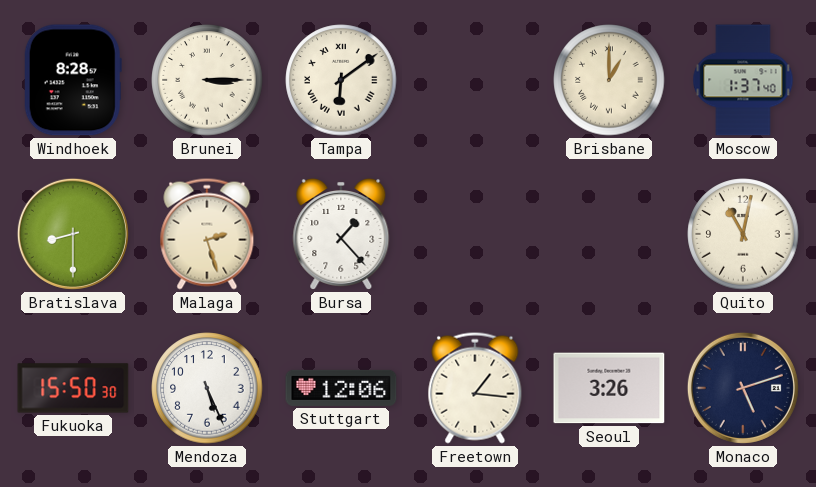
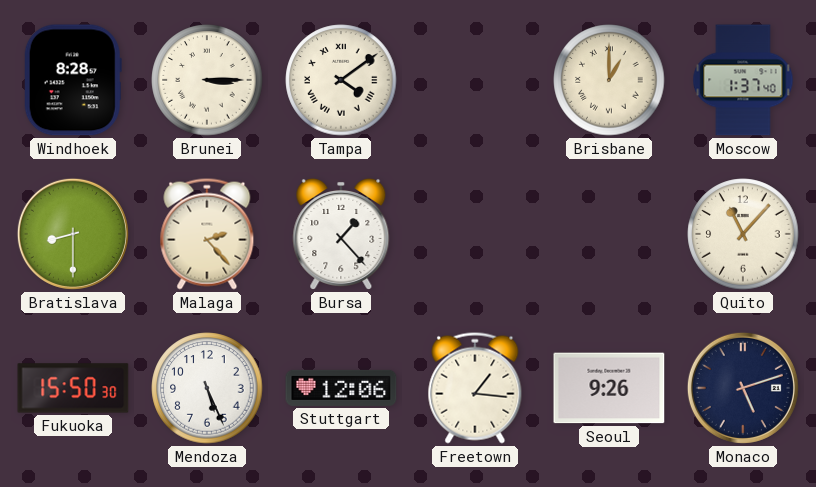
Tampa: 6:09 -> 4:09 (341, 80)
Malaga: 2:27 -> 2:23 (207, 234)
Quito: 11:02 -> 11:07 (743, 234)
Seoul: 3:26 -> 9:26 (609, 388)
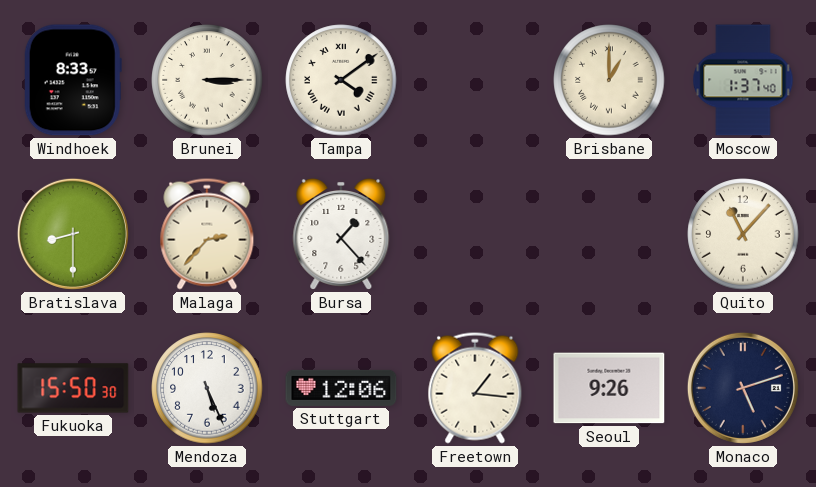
Windhoek: 8:28 -> 8:33 (73, 80)
Malaga: 2:23 -> 2:37 (207, 234)
